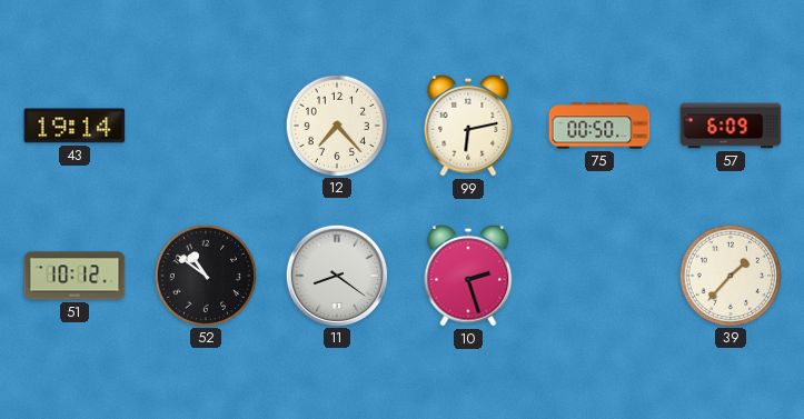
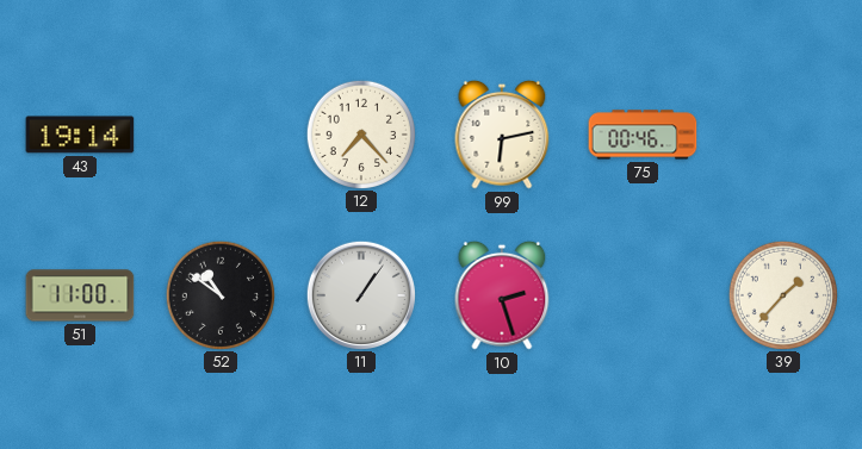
75: 00:50 -> 00:46 (643, 135)
57: 6:09 -> none (731, 126)
51: 10:12 -> 11:00 (80, 295)
11: 8:21 -> 1:06 (360, 294)
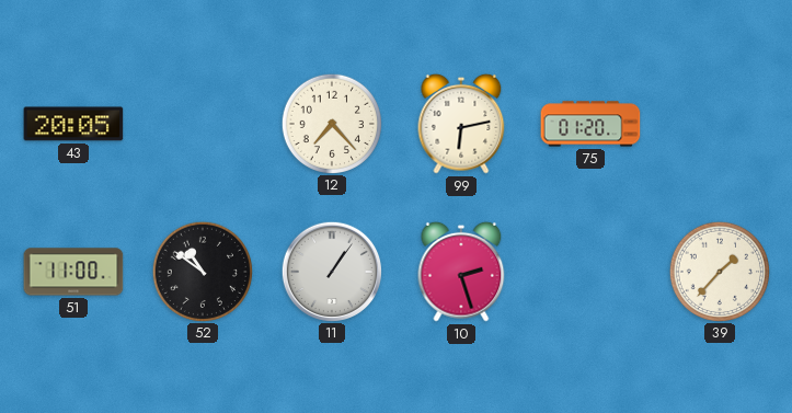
43: 19:14 -> 20:05 (73, 124)
75: 00:46 -> 01:20 (590, 124)
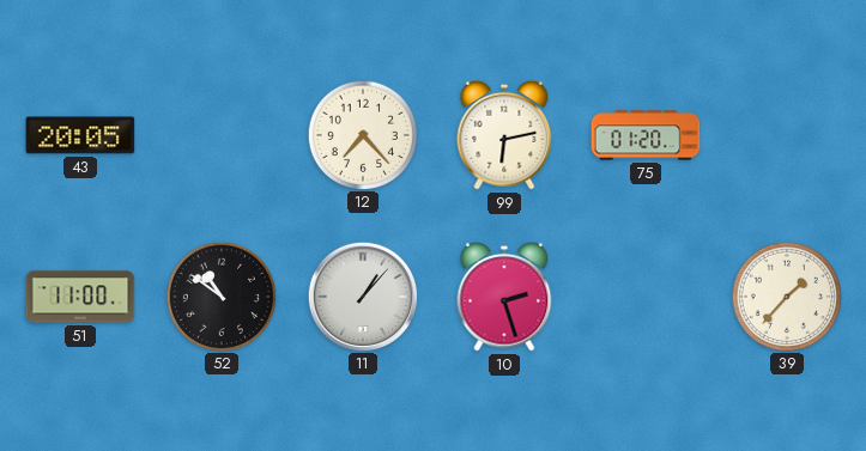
11: 1:06 -> 1:07 (362, 295)
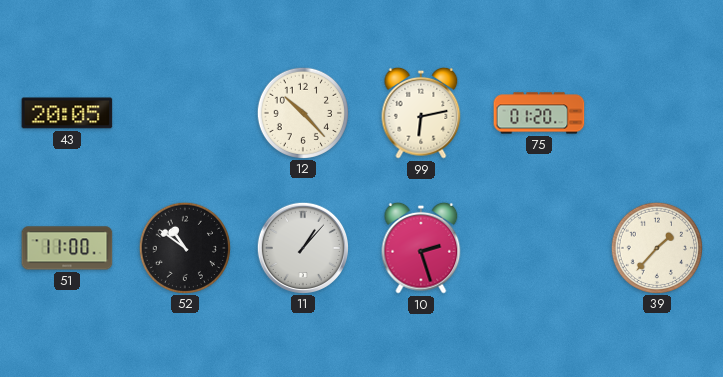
12: 7:23 -> 10:23 (302, 112)
